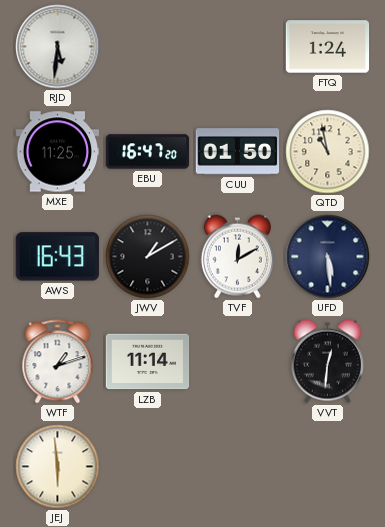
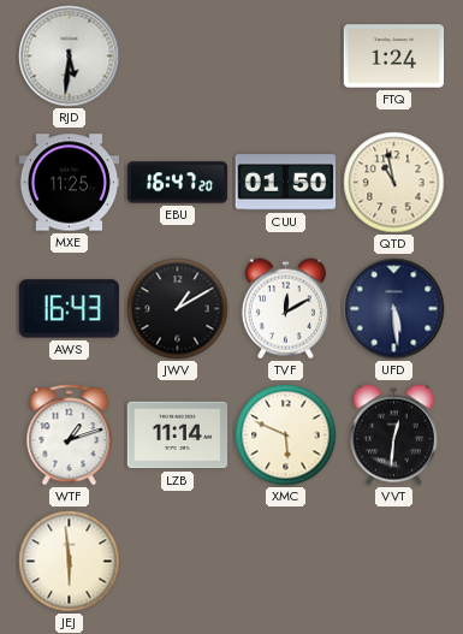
XMC: none -> 5:49 (286, 435)
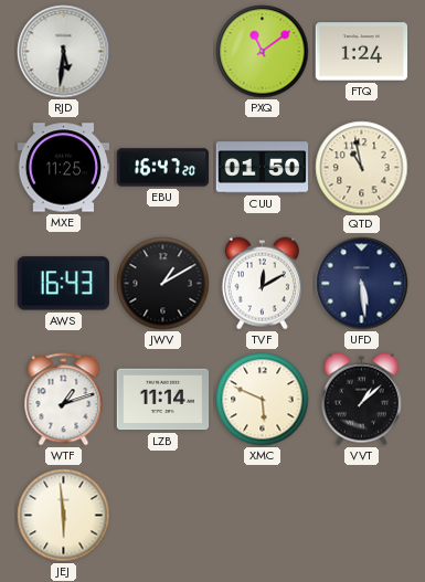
PXQ: none -> 11:09 (263, 52)
VVT: 12:31 -> 1:08 (361, 400)
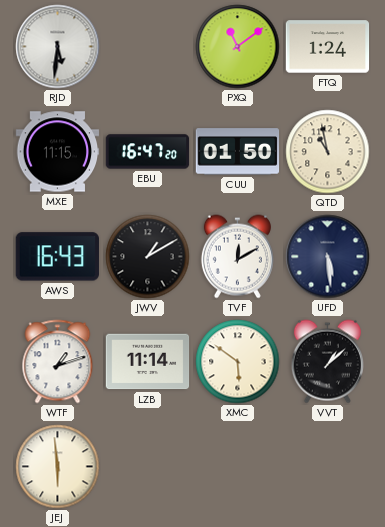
MXE: 11:25 -> 11:15 (58, 152)
XMC: 5:49 -> 5:51 (238, 362)
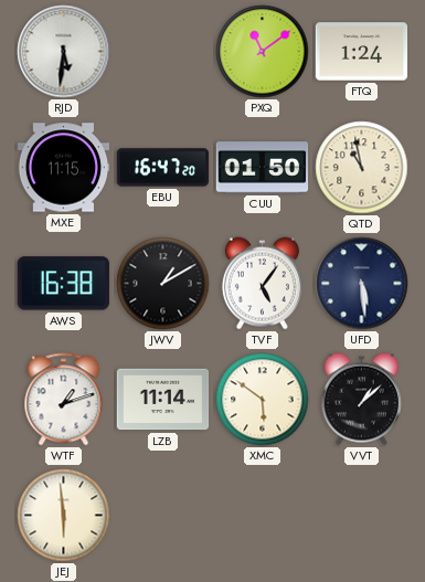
AWS: 16:43 -> 16:38 (63, 284)
TVF: 12:10 -> 5:06 (262, 284)
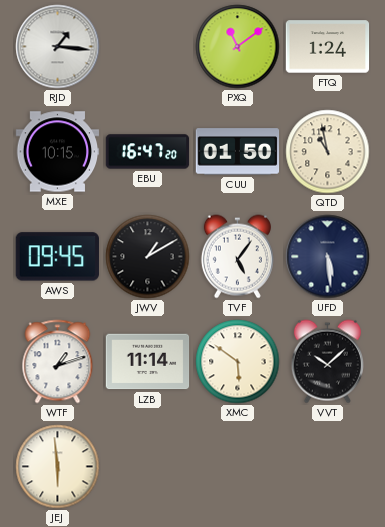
RJD: 5:31 -> 1:16 (58, 47)
MXE: 11:15 -> 10:15 (58, 152)
AWS: 16:38 -> 09:45 (57, 257)
VVT: 1:08 -> 10:08 (327, 362)
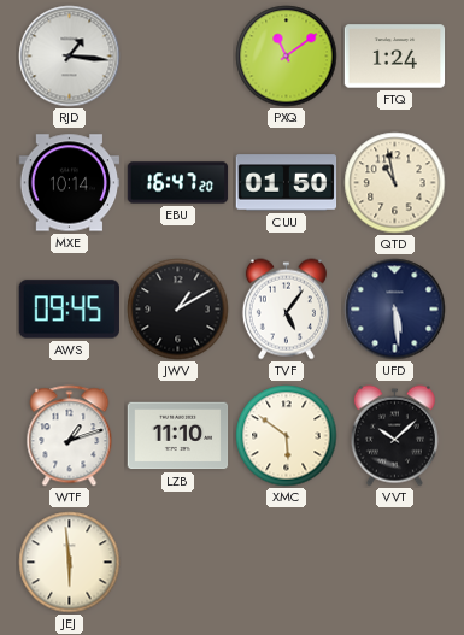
MXE: 10:15 -> 10:14 (70, 183)
LZB: 11:14 -> 11:10 (178, 436)
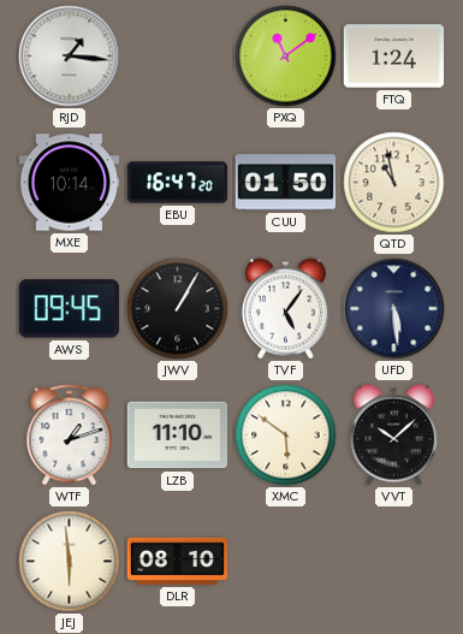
JWV: 1:10 -> 1:05 (178, 309)
DLR: none -> 08:10 (178, 561)
